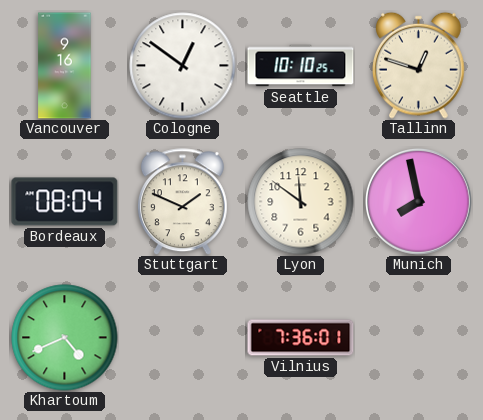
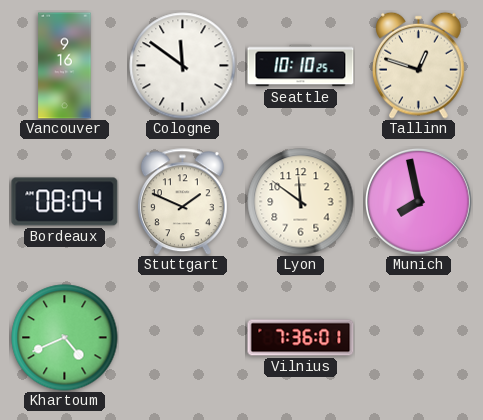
Cologne: 12:51 -> 11:51 (183, 66)
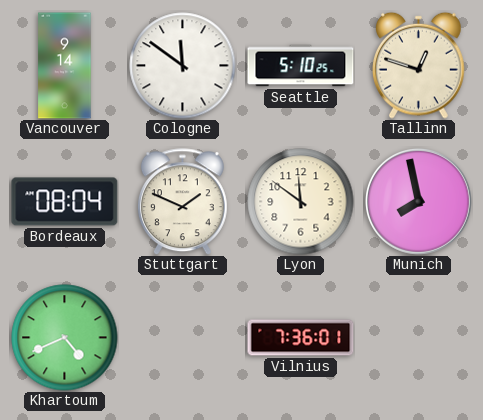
Vancouver: 9:16 -> 9:14 (65, 66)
Seattle: 10:10 -> 5:10 (301, 66)
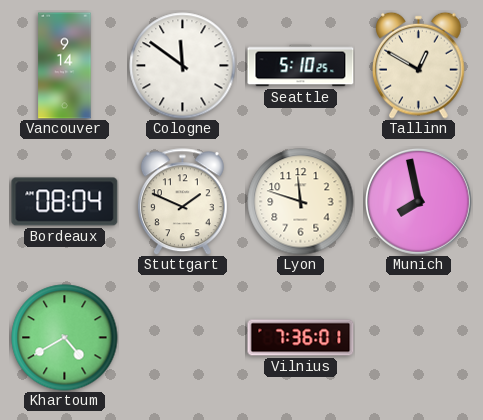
Tallinn: 12:48 -> 12:50 (419, 65)
Lyon: 11:51 -> 11:48 (301, 202)
Khartoum: 4:41 -> 4:40 (65, 338)
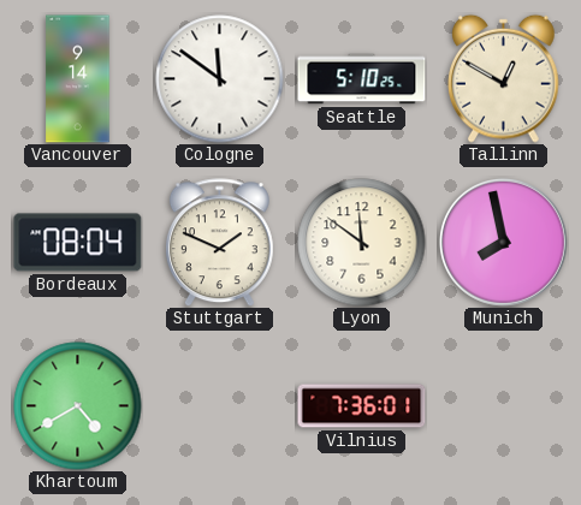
Lyon: 11:48 -> 11:51 (362, 243)
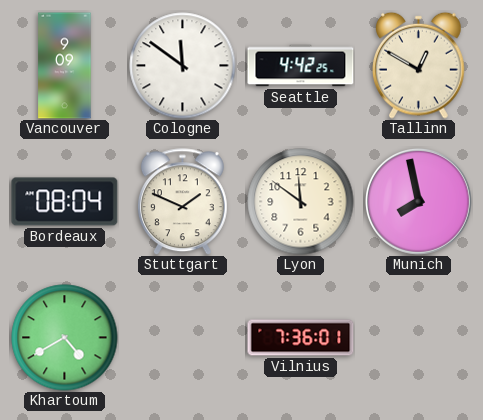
Vancouver: 9:14 -> 9:09 (65, 66)
Seattle: 5:10 -> 4:42 (301, 66)
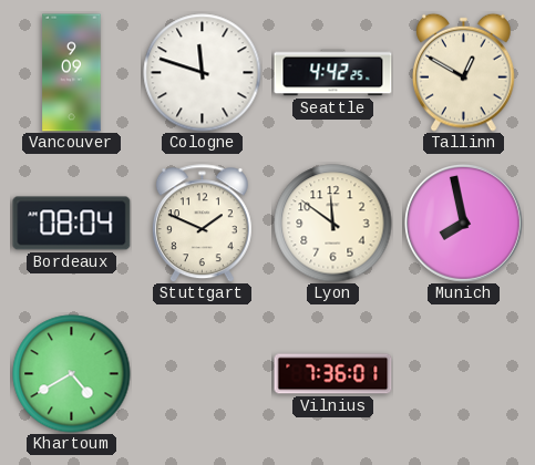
Cologne: 11:51 -> 11:48 (203, 73)
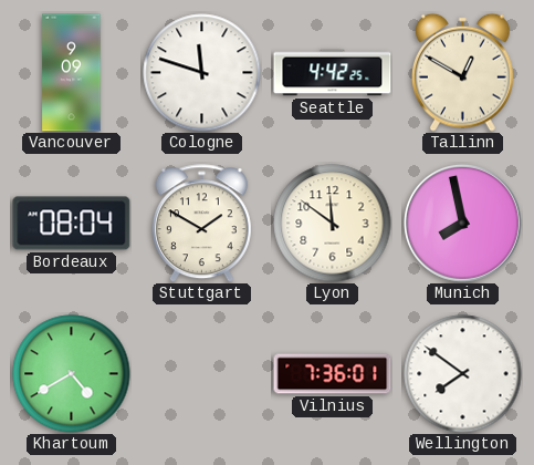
Stuttgart: 1:49 -> 1:50 (201, 224)
Wellington: none -> 7:51 (463, 374)
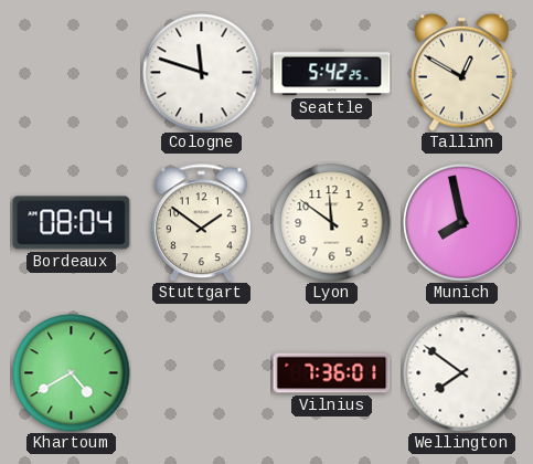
Vancouver: 9:09 -> none (72, 73)
Seattle: 4:42 -> 5:42 (332, 73)
Stuttgart: 1:50 -> 1:51 (201, 223)
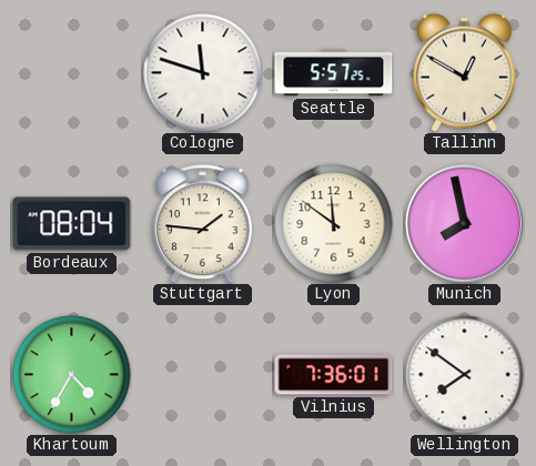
Seattle: 5:42 -> 5:57 (334, 73)
Stuttgart: 1:51 -> 1:46 (202, 224)
Khartoum: 4:40 -> 4:35 (72, 375)
